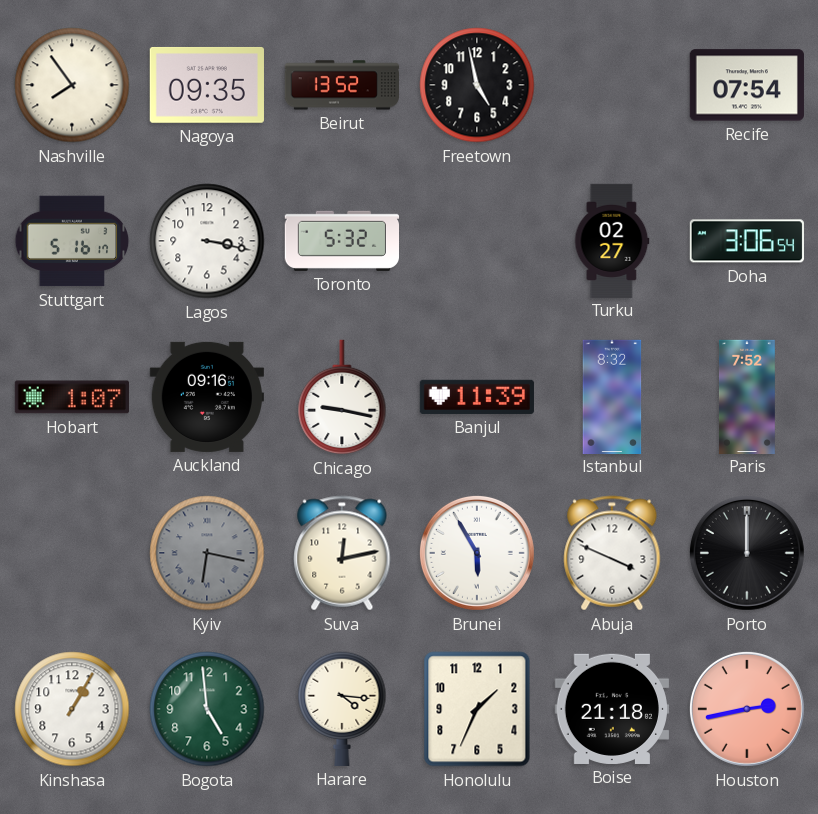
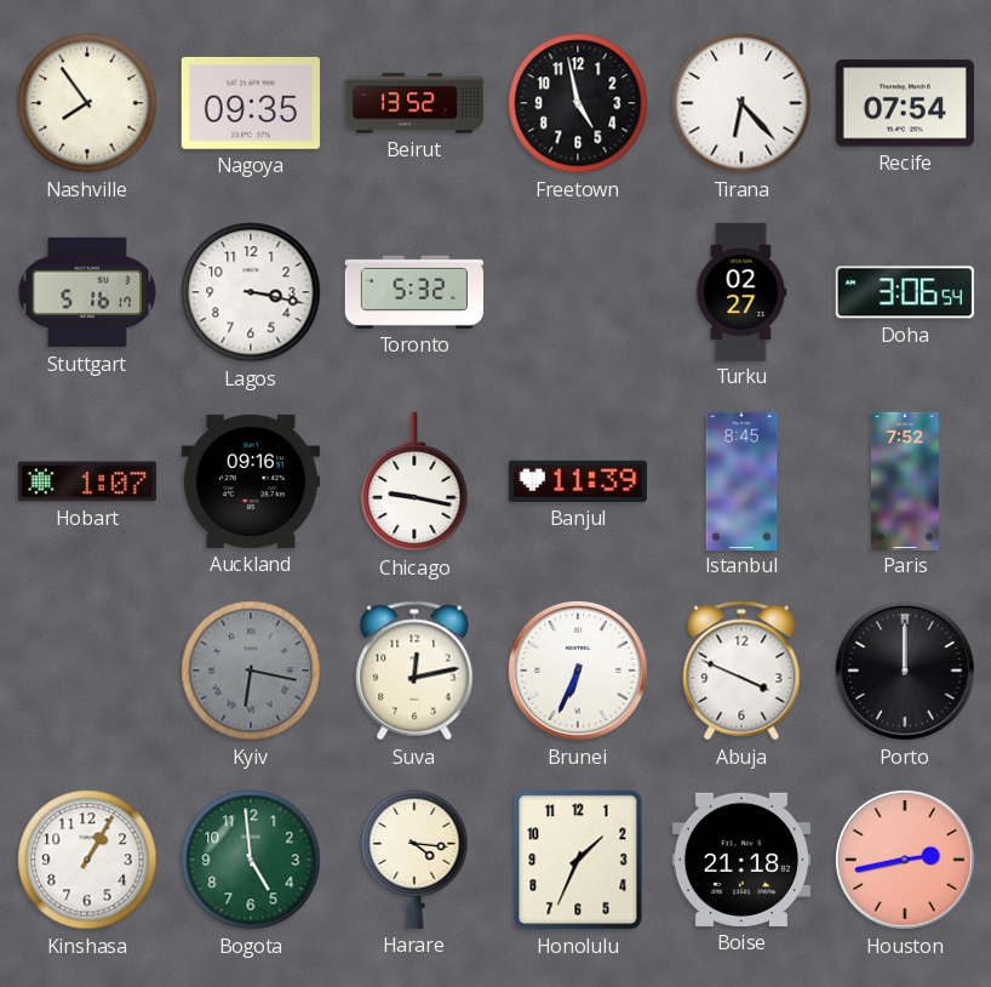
Tirana: none -> 6:23 (741, 103)
Istanbul: 8:32 -> 8:45 (741, 480)
Brunei: 5:55 -> 6:34 (578, 671)
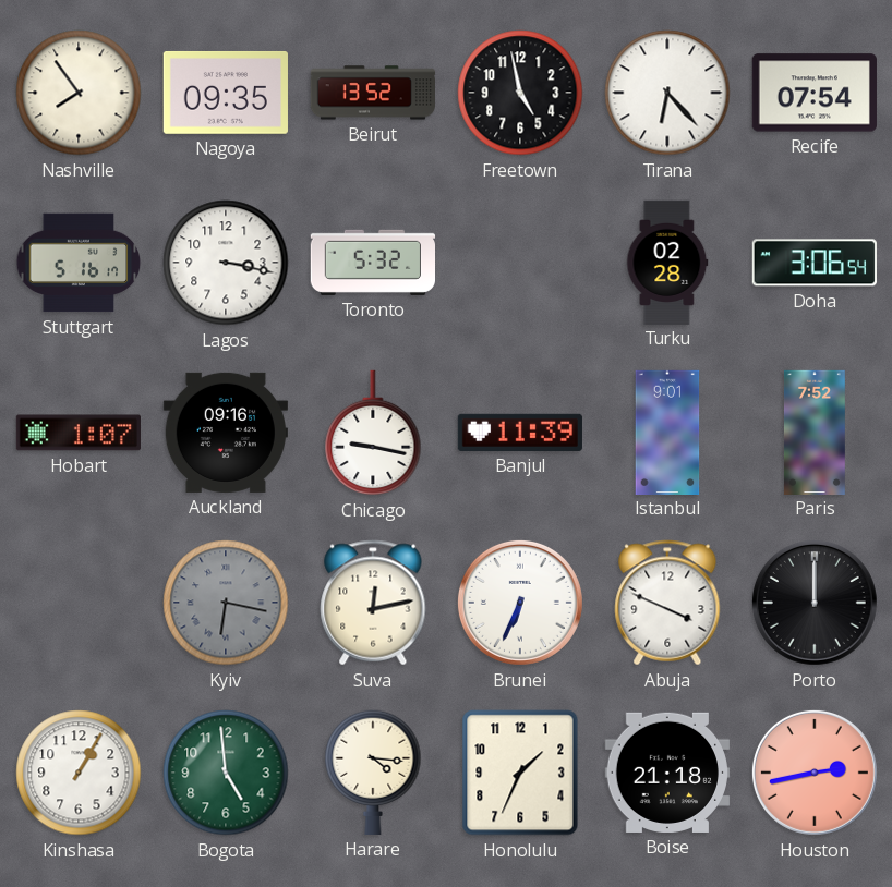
Turku: 02:27 -> 02:28 (667, 262)
Istanbul: 8:45 -> 9:01 (667, 432)
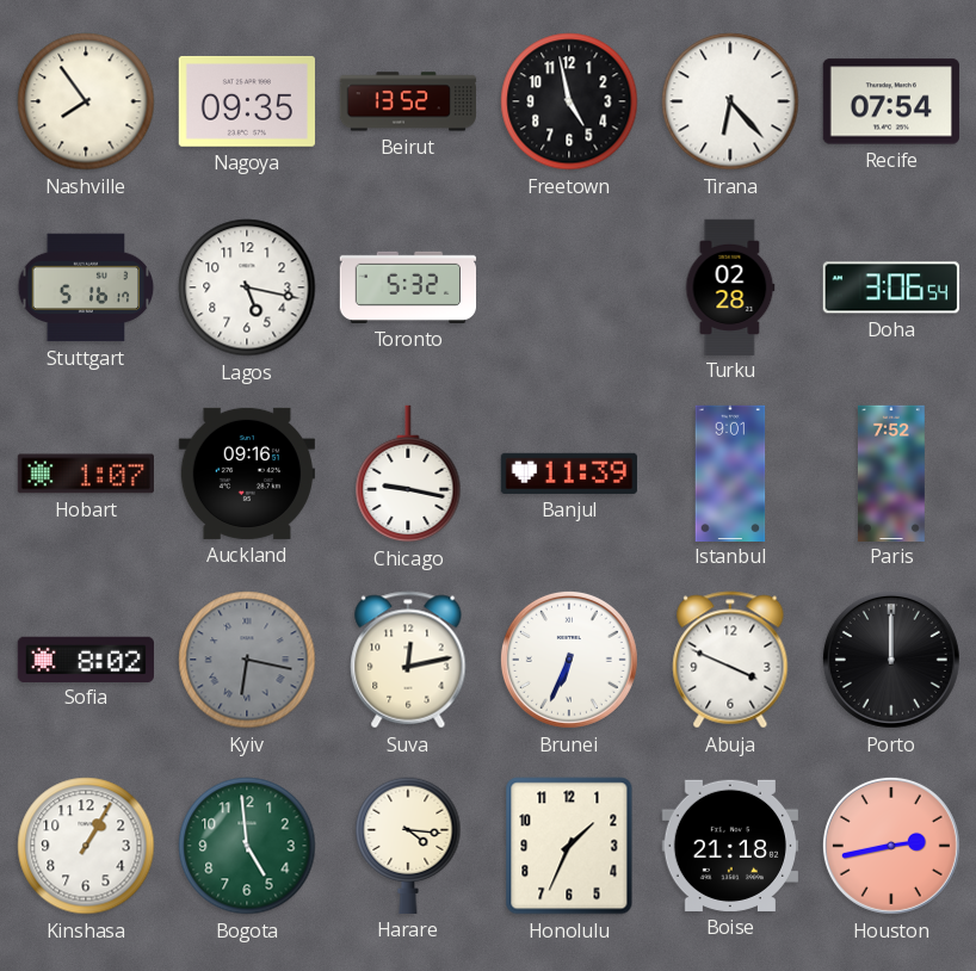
Lagos: 3:17 -> 5:17 (247, 287)
Sofia: none -> 8:02 (86, 658)
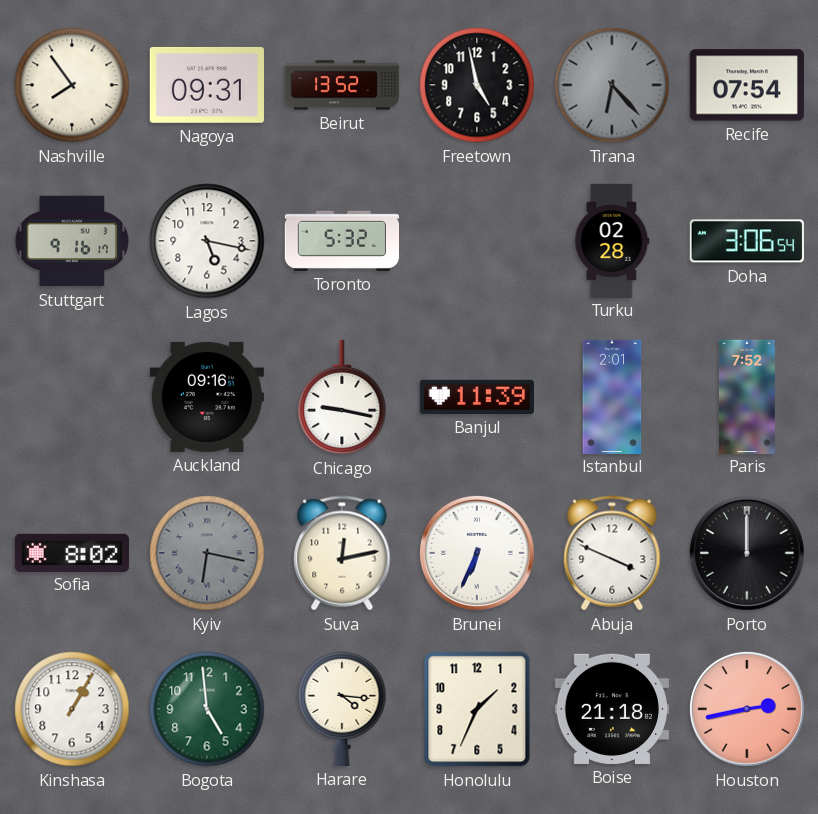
Nagoya: 09:35 -> 09:31 (207, 85)
Tirana dial: white -> grey (612, 85)
Stuttgart: 5:16 -> 9:16 (72, 241)
Hobart: 1:07 -> none (86, 474)
Istanbul: 9:01 -> 2:01 (612, 396)
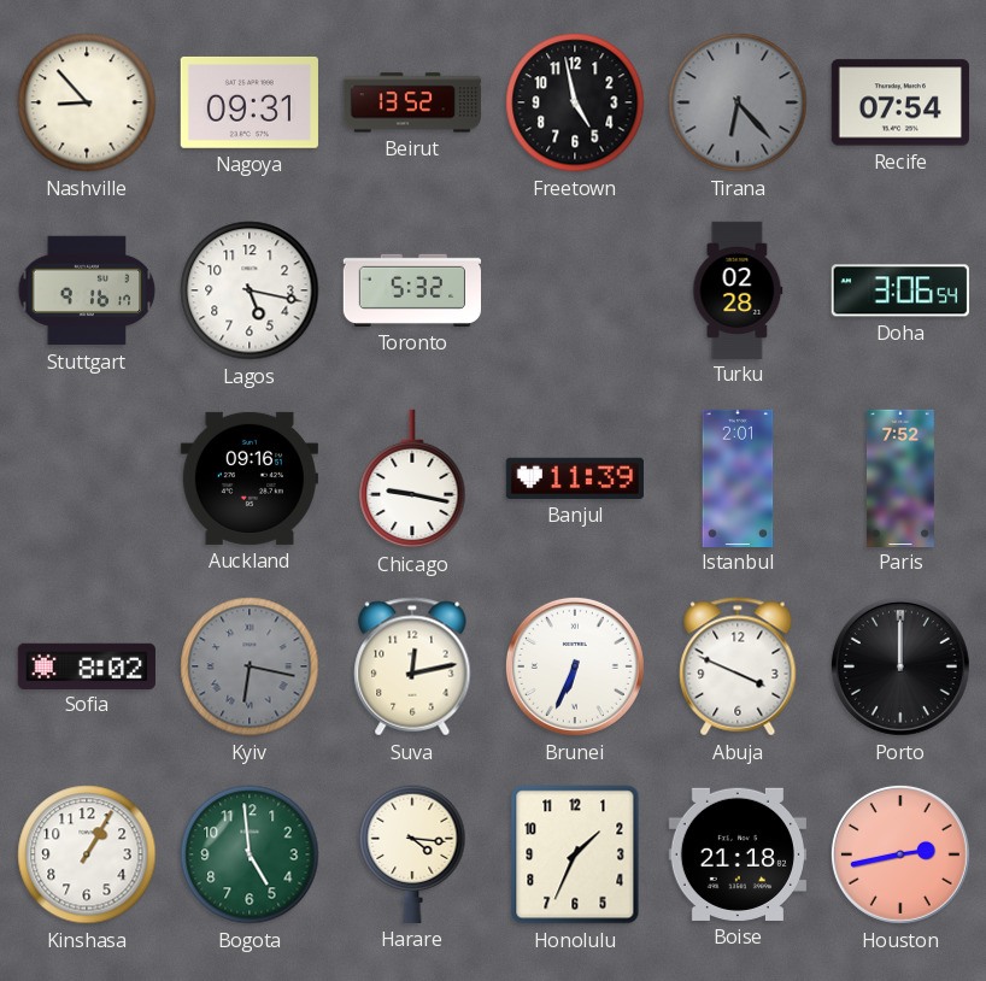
Nashville: 7:54 -> 8:53 (87, 102)
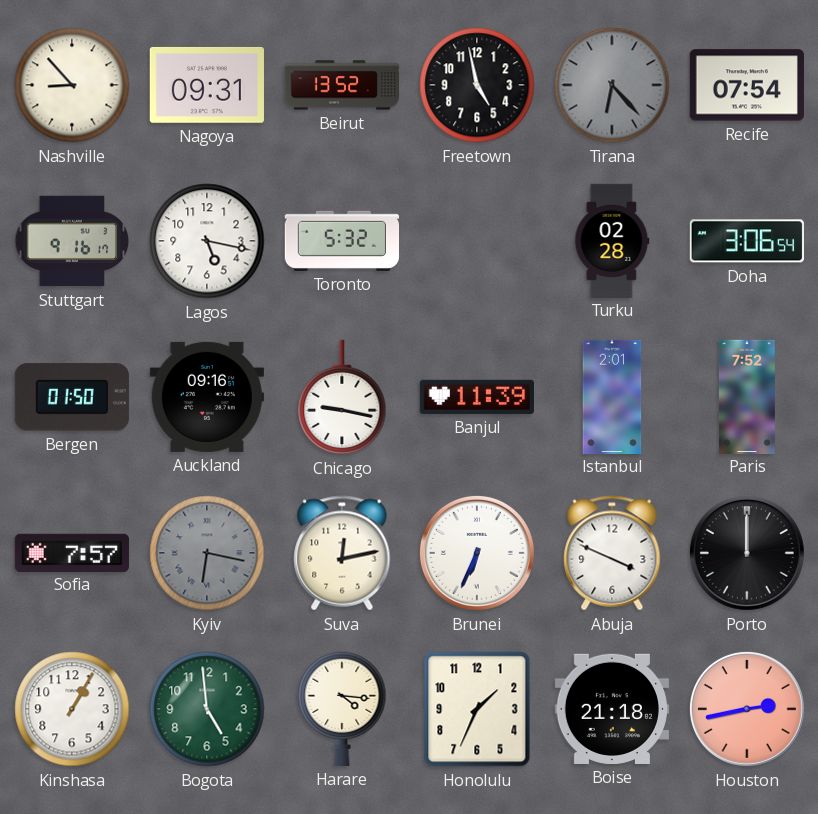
Bergen: none -> 01:50 (72, 397)
Sofia: 8:02 -> 7:57 (72, 552)
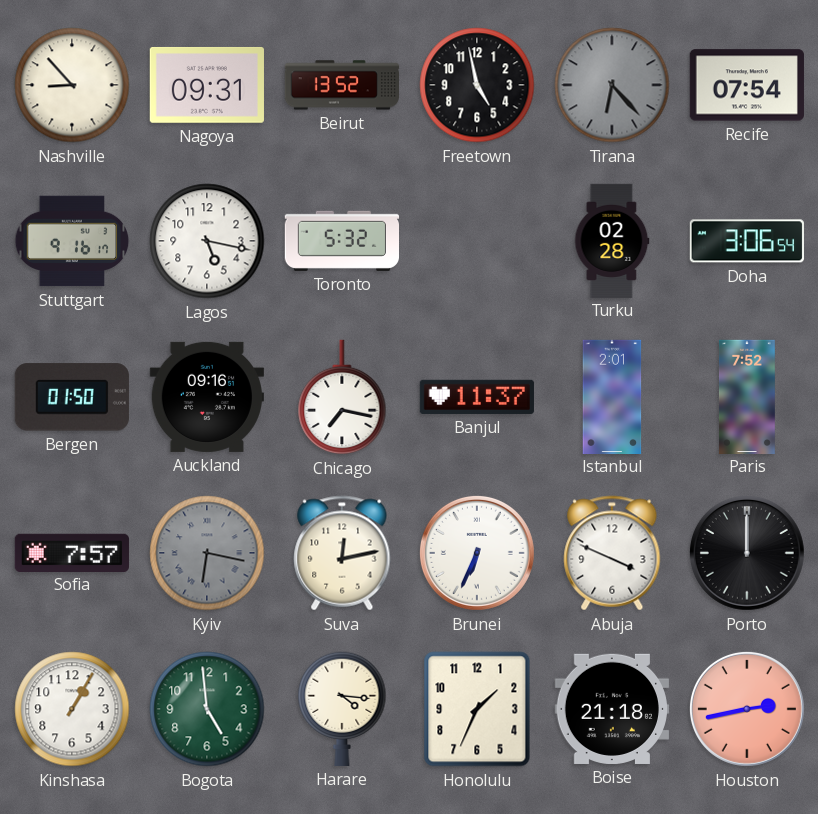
Chicago: 9:17 -> 7:17 (342, 397)
Banjul: 11:39 -> 11:37 (476, 397)
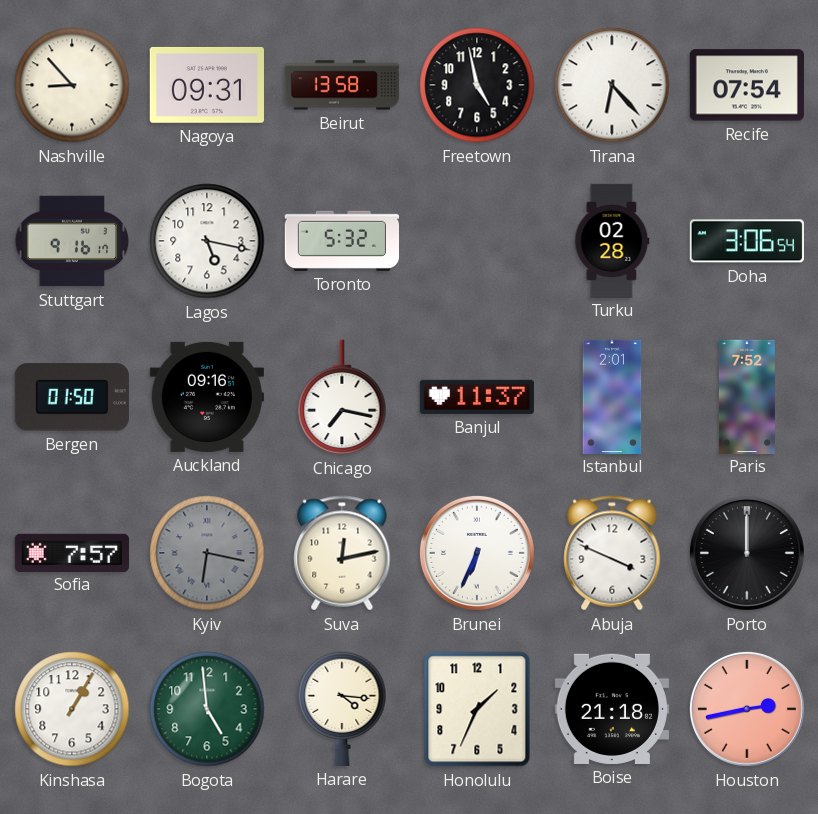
Beirut: 13:52 -> 13:58 (341, 85)
Tirana dial: grey -> white (612, 85)
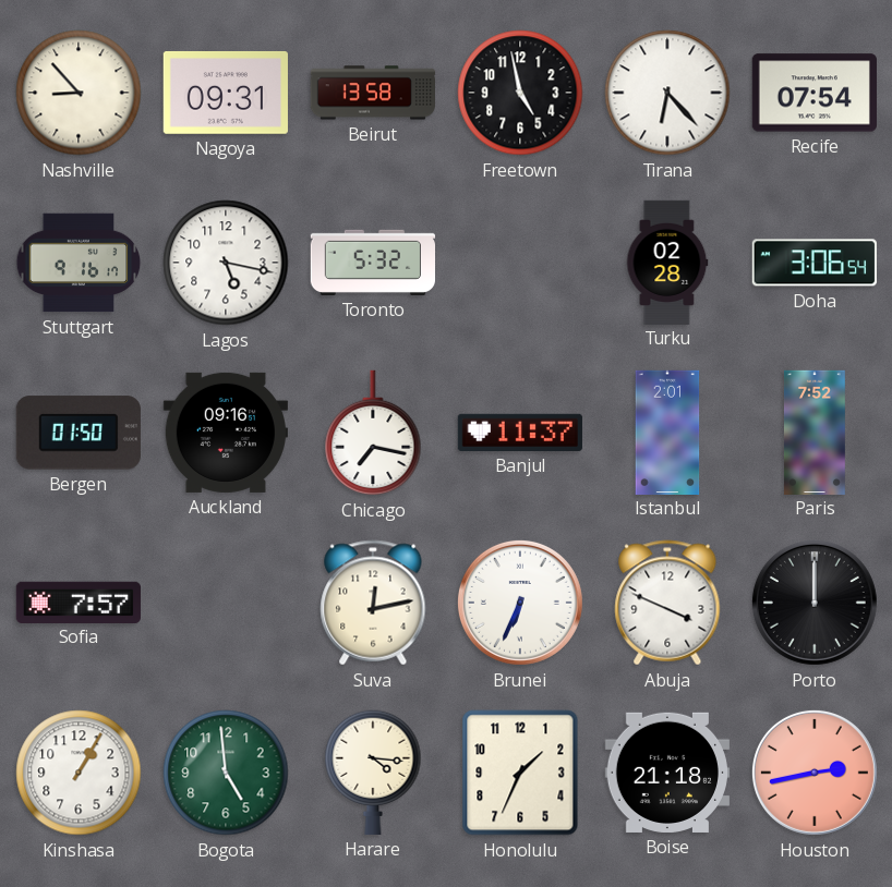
Kyiv: 6:17 -> none (207, 553)
